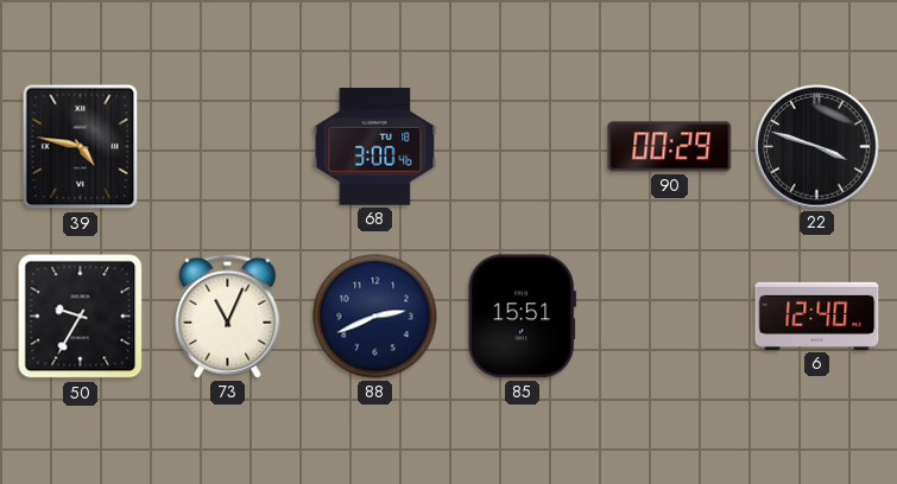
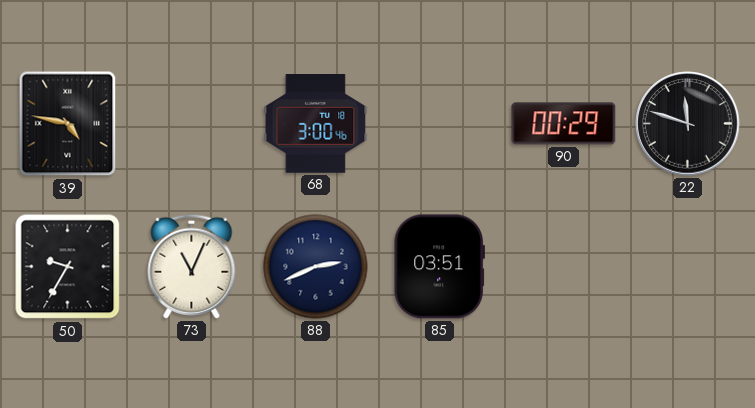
22: 3:48 -> 11:48 (688, 124)
85: 15:51 -> 03:51 (439, 267)
6: 12:40 -> none (817, 316)
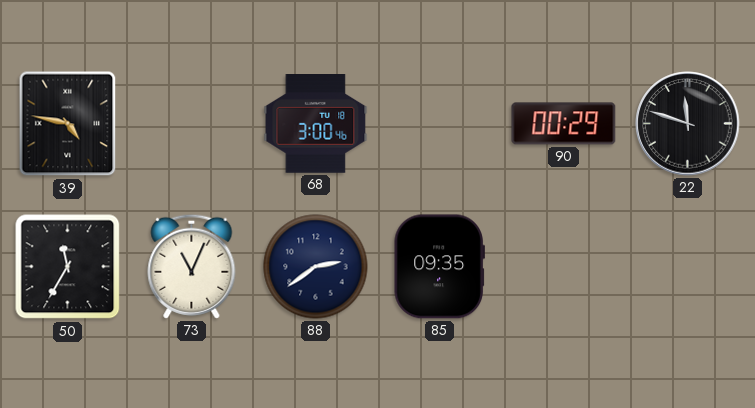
50: 9:35 -> 11:35 (68, 267)
88: 2:41 -> 2:39 (316, 267)
85: 03:51 -> 09:35 (439, 267)
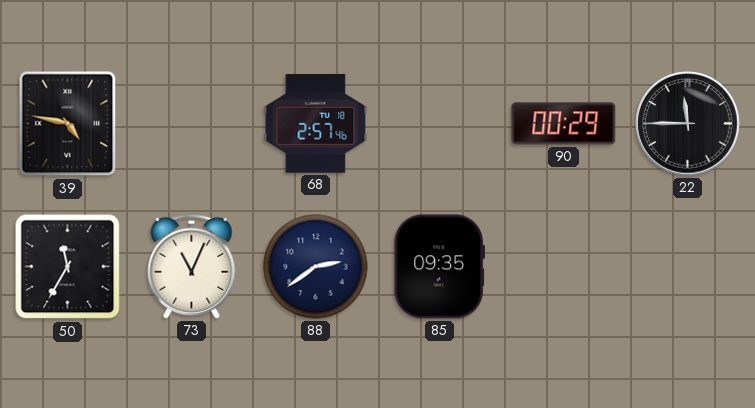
68: 3:00 -> 2:57 (316, 124)
22: 11:48 -> 11:45 (688, 124)
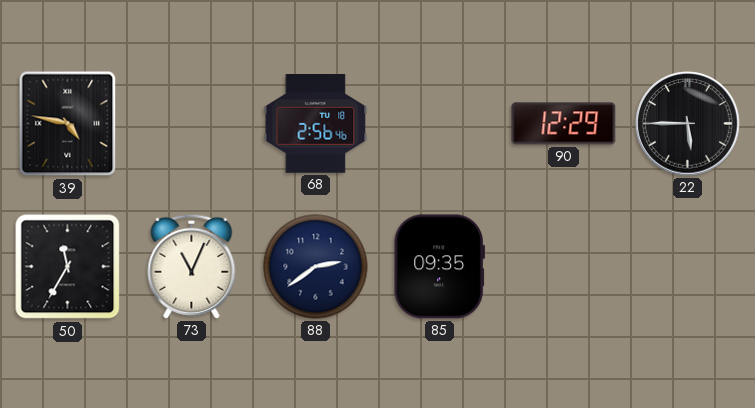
68: 2:57 -> 2:56 (316, 124)
90: 00:29 -> 12:29 (564, 124)
22: 11:45 -> 5:45 (688, 124)
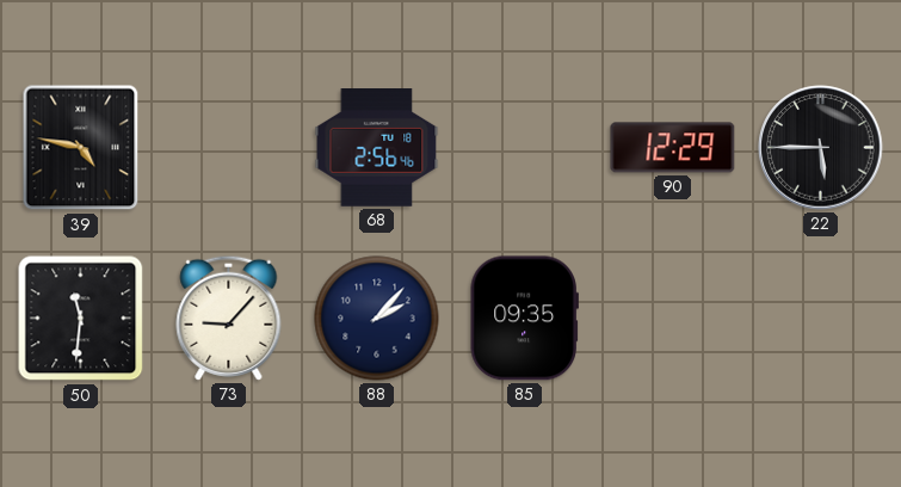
50: 11:35 -> 11:31 (81, 319)
73: 11:04 -> 9:07 (229, 318)
88: 2:39 -> 2:07 (377, 319)
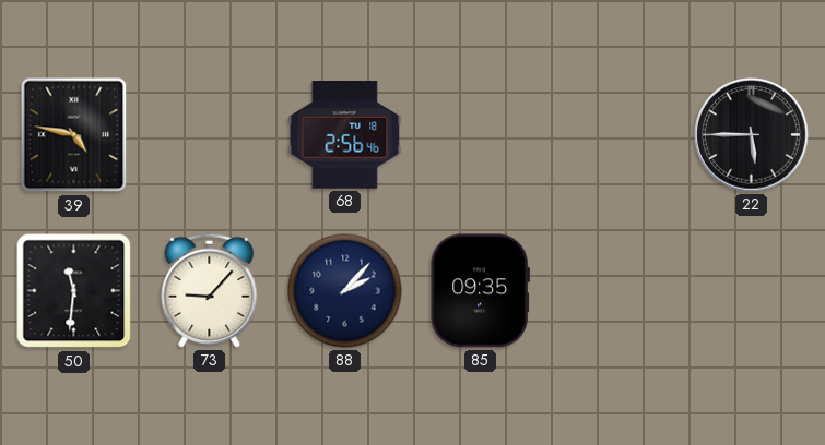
90: 12:29 -> none (673, 148)
